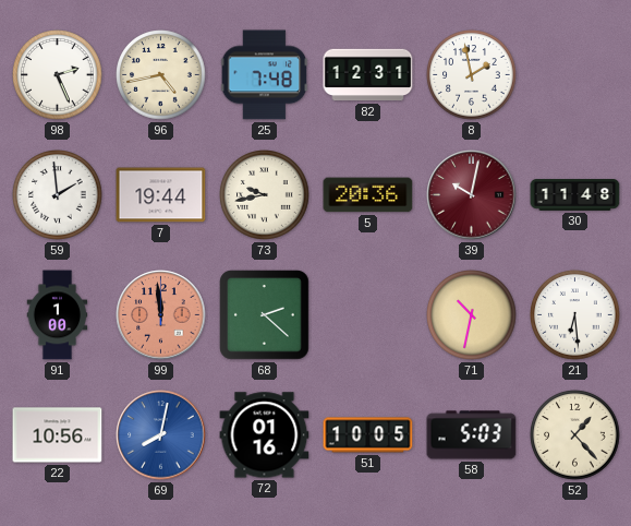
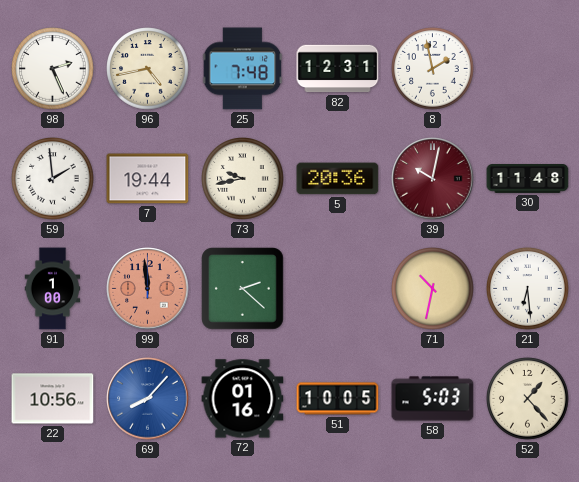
69: 8:02 -> 8:07 (148, 399)
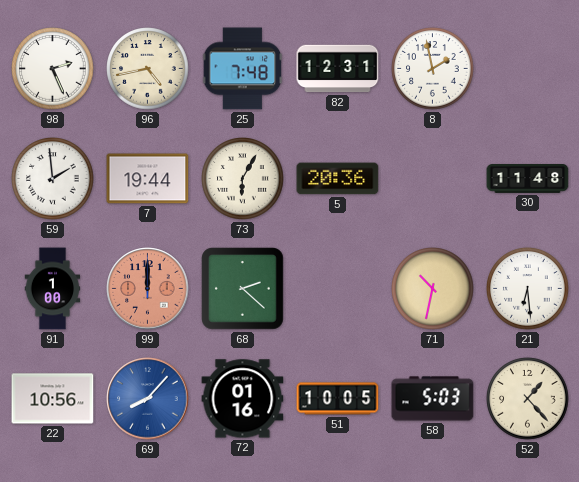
73: 9:43 -> 6:05 (243, 179)
39: 10:02 -> none (433, 179)
99: 11:59 -> 12:00 (148, 289)
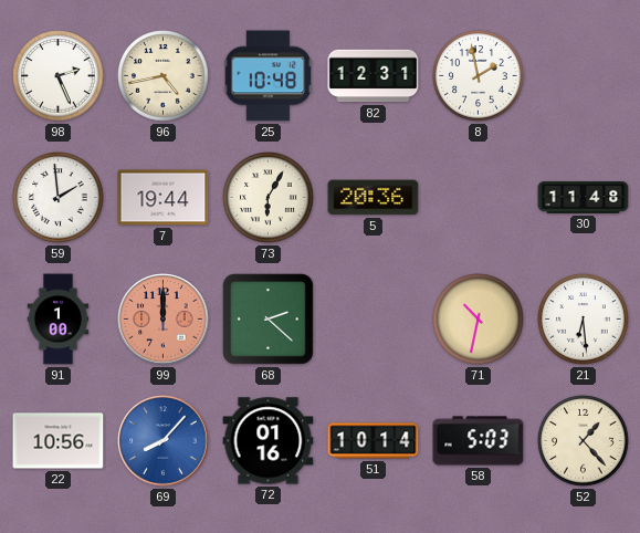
25: 7:48 -> 10:48 (269, 76)
51: 10:05 -> 10:14 (374, 441)
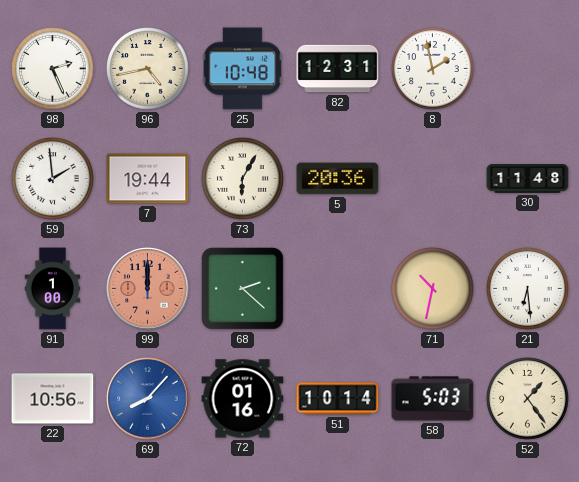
52: 1:23 -> 1:24 (528, 399)
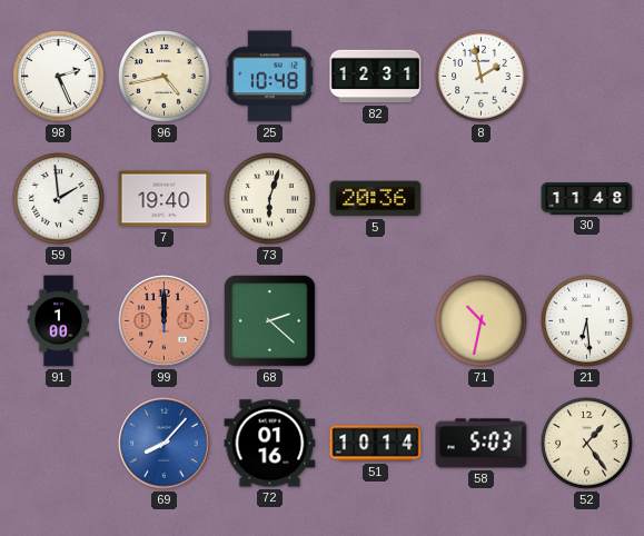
7: 19:44 -> 19:40 (165, 199)
73: 6:05 -> 6:03 (270, 199)
22: 10:56 -> none (53, 399)
